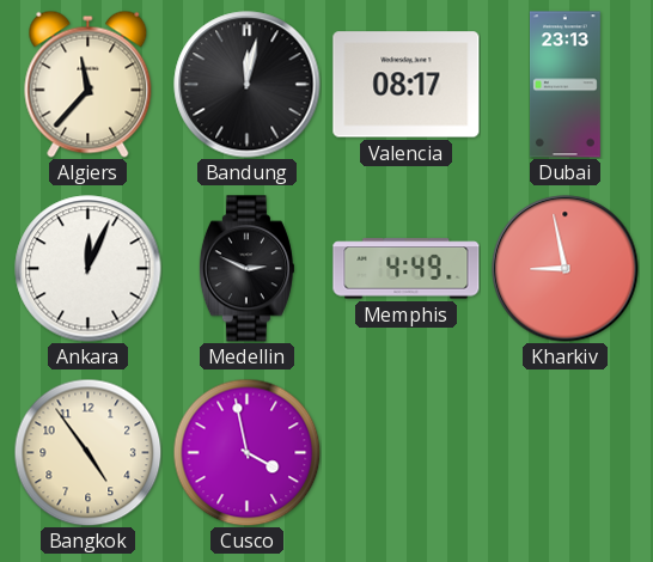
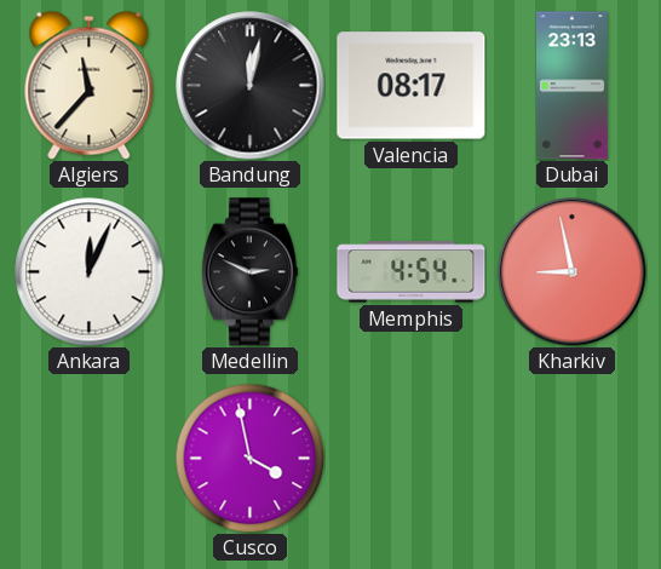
Memphis: 4:49 -> 4:54 (412, 272)
Bangkok: 4:54 -> none (87, 452)
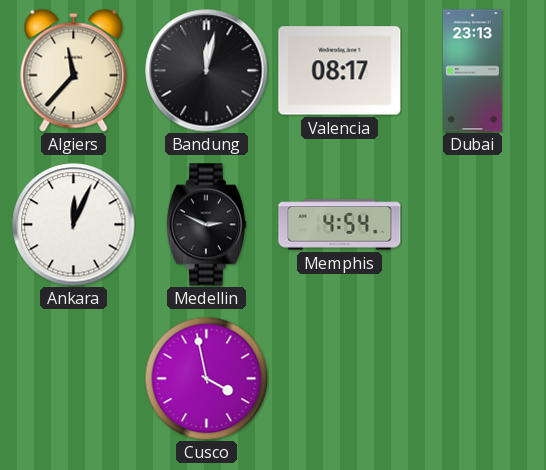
Kharkiv: 8:58 -> none (573, 272)
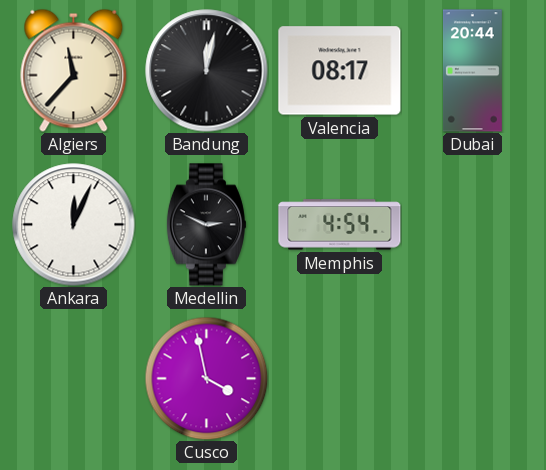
Dubai: 23:13 -> 20:44 (472, 71)
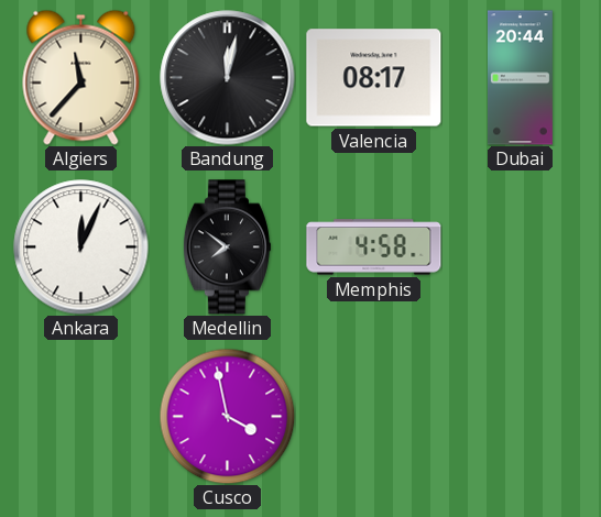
Medellin: 2:49 -> 7:51 (227, 248)
Memphis: 4:54 -> 4:58 (374, 248)
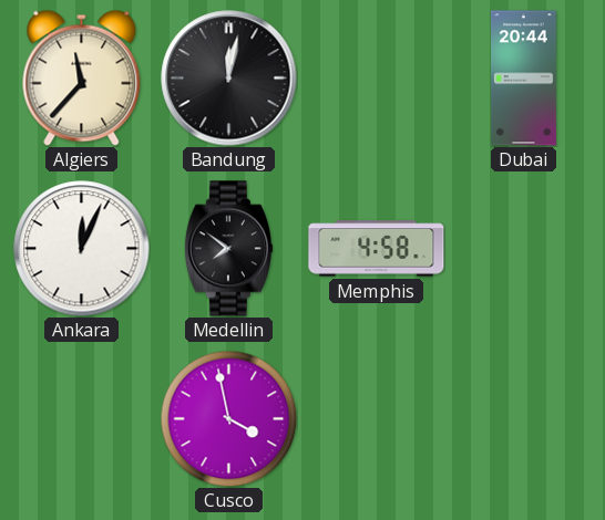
Valencia: 08:17 -> none (374, 78)
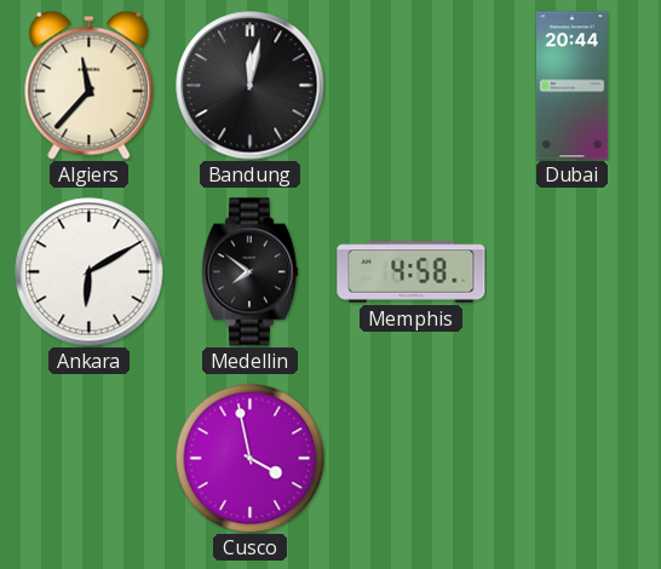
Ankara: 12:04 -> 6:10 (90, 272)
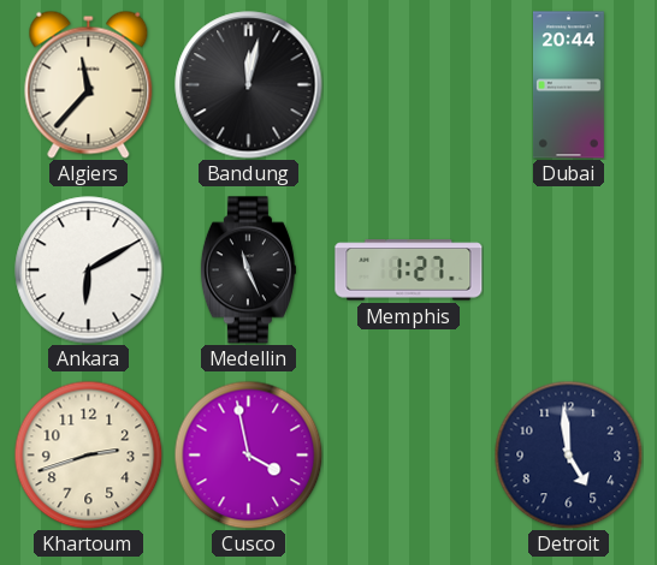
Medellin: 7:51 -> 11:26 (248, 270)
Memphis: 4:58 -> 1:27 (409, 270)
Khartoum: none -> 2:42 (88, 454)
Detroit: none -> 4:59 (568, 454)
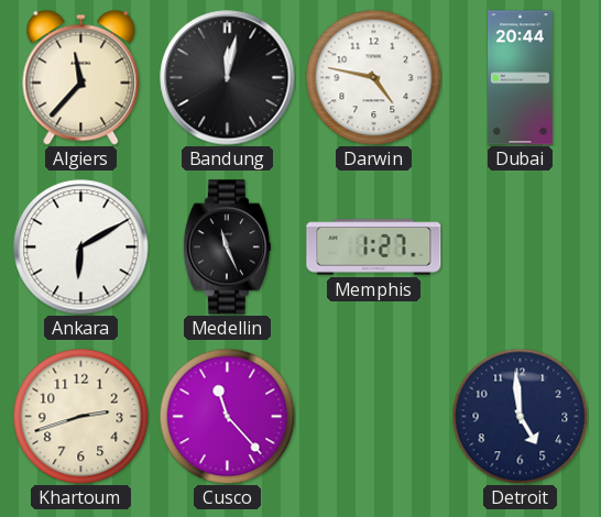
Darwin: none -> 4:47 (373, 77)
Cusco: 3:58 -> 11:23 (227, 416)
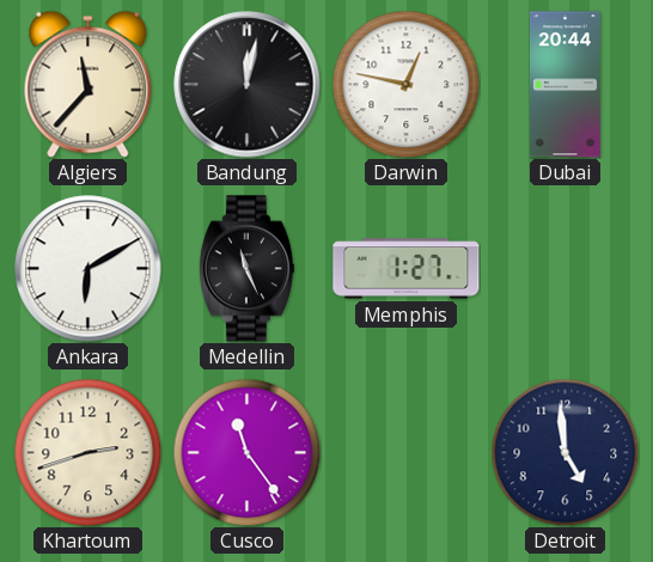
Darwin: 4:47 -> 12:47 (405, 84)
Cusco: 11:23 -> 11:24 (246, 452)
